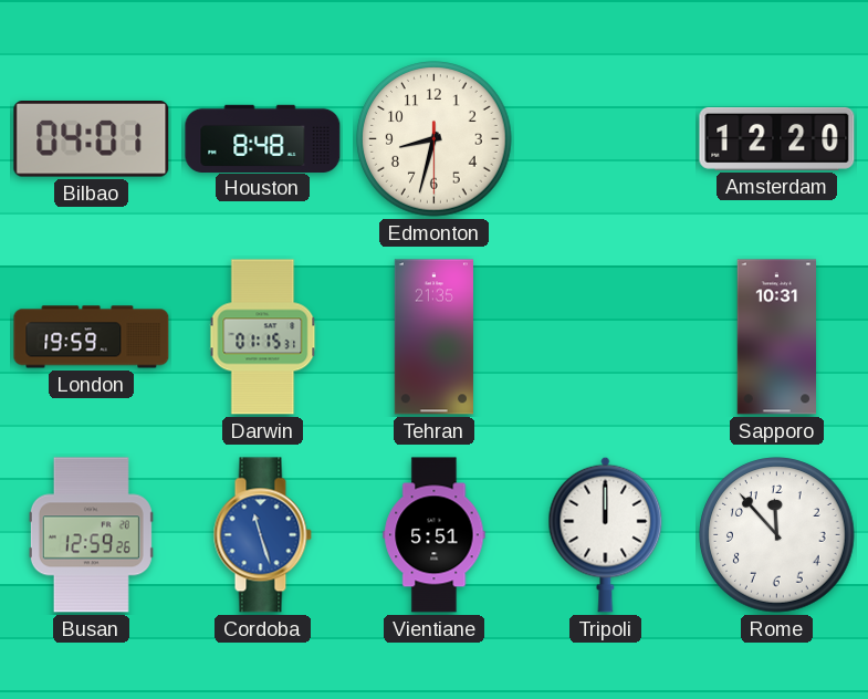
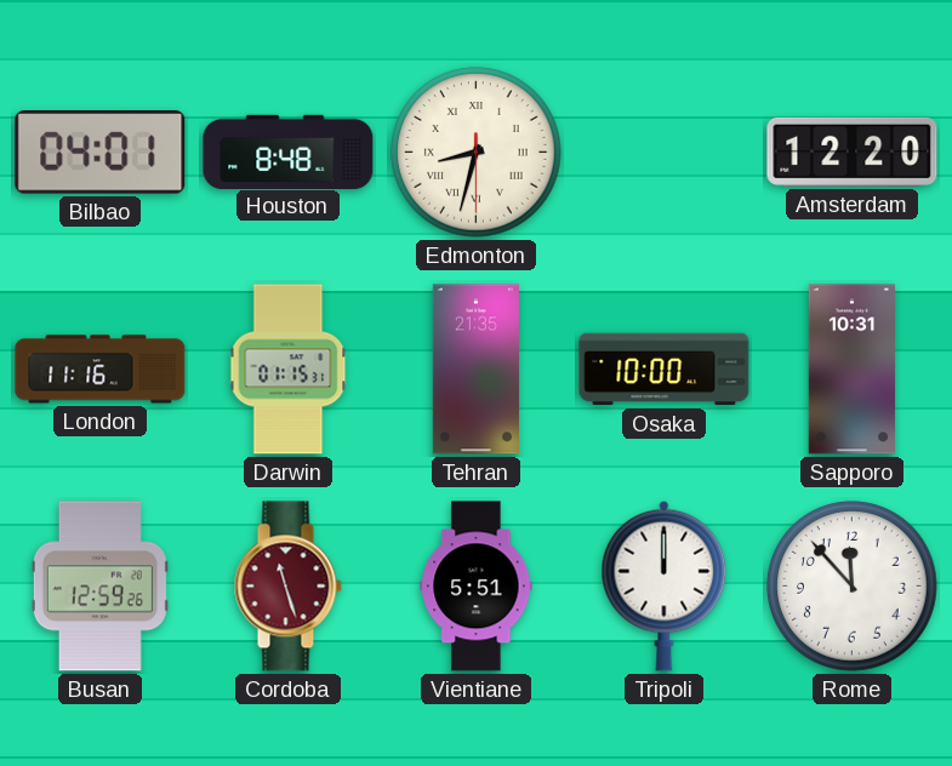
Edmonton numerals: Arabic -> Roman (477, 153)
London: 19:59 -> 11:16 (101, 370)
Osaka: none -> 10:00 (665, 370)
Cordoba dial: blue -> burgundy (287, 587)
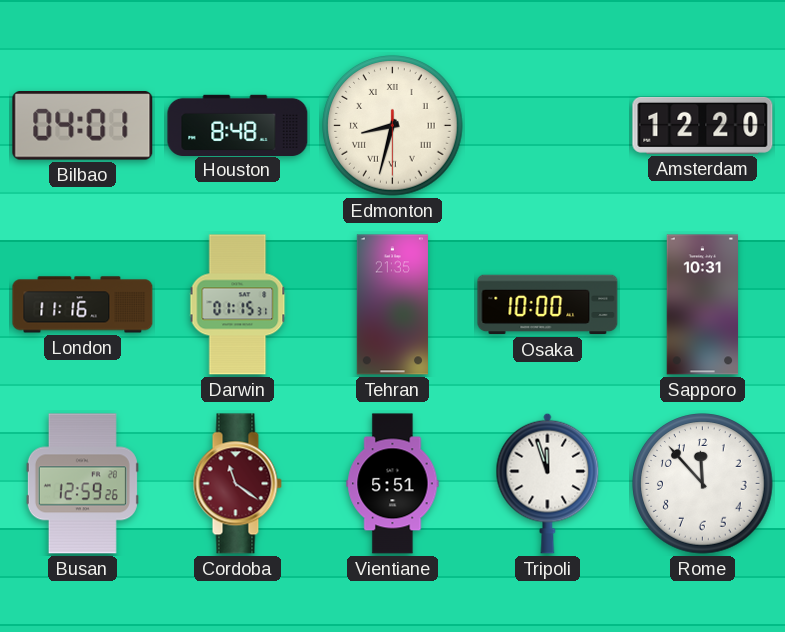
Cordoba: 11:27 -> 11:21 (237, 484)
Tripoli: 12:00 -> 11:57 (548, 483)
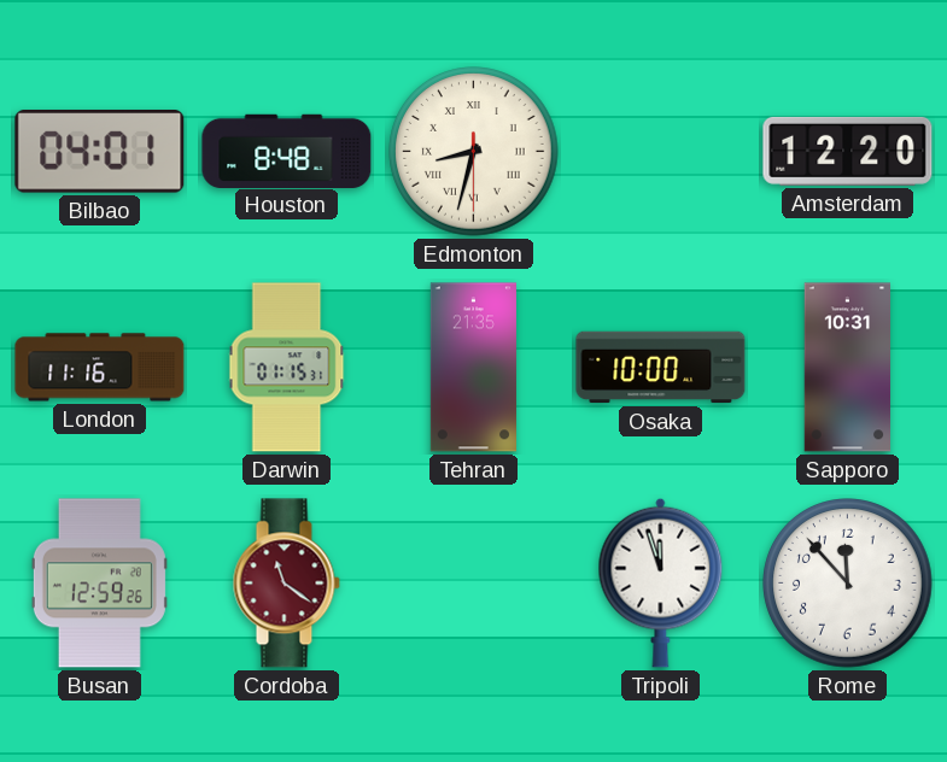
Vientiane: 5:51 -> none (393, 484)
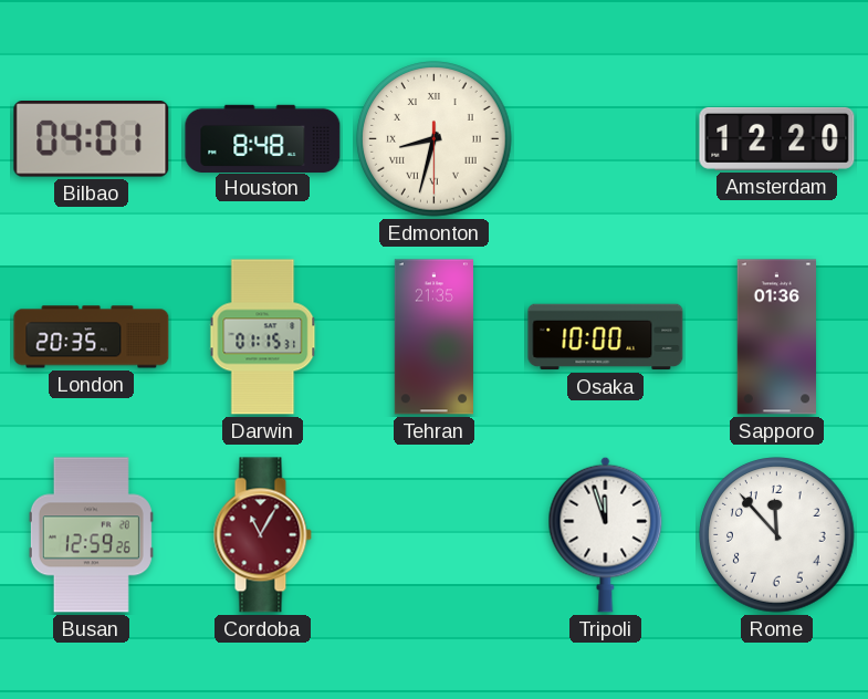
London: 11:16 -> 20:35 (92, 337)
Sapporo: 10:31 -> 01:36 (777, 337)
Cordoba: 11:21 -> 11:05 (262, 535)
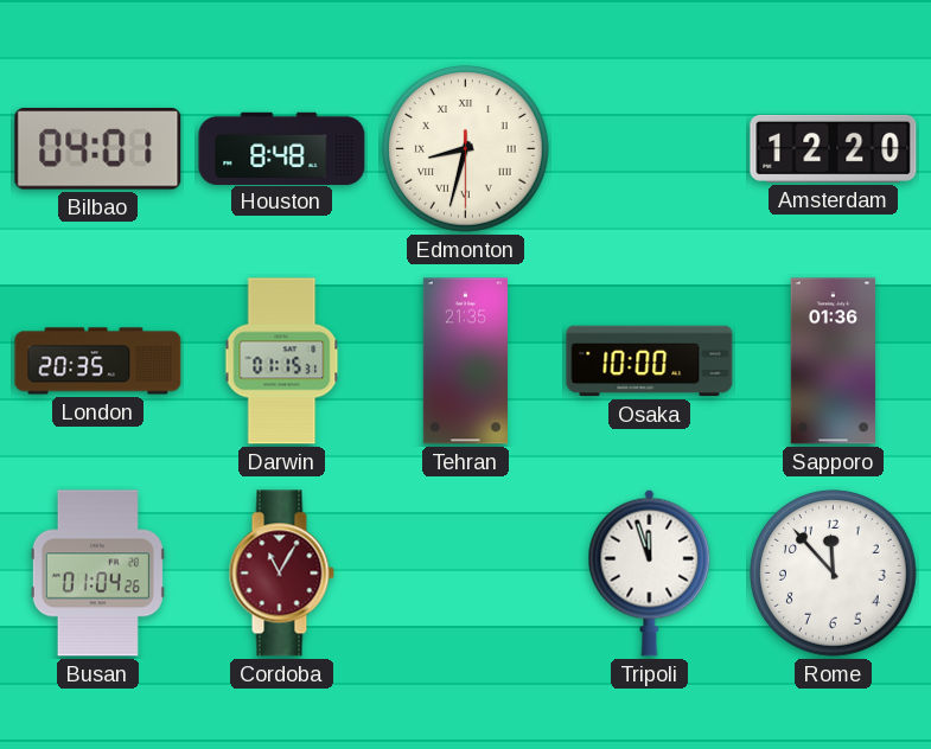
Busan: 12:59 -> 01:04 (97, 574)
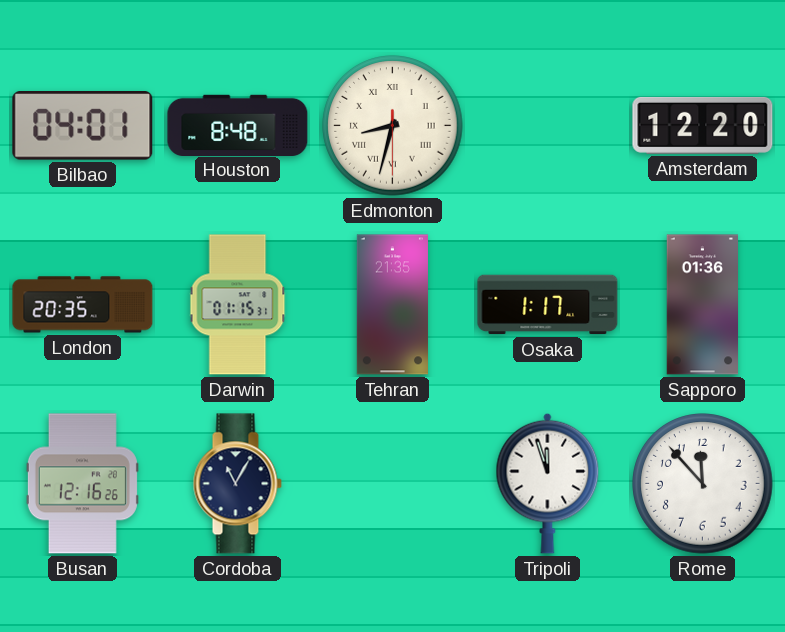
Osaka: 10:00 -> 1:17 (548, 305)
Busan: 01:04 -> 12:16 (82, 484)
Cordoba dial: burgundy -> navy (237, 484)
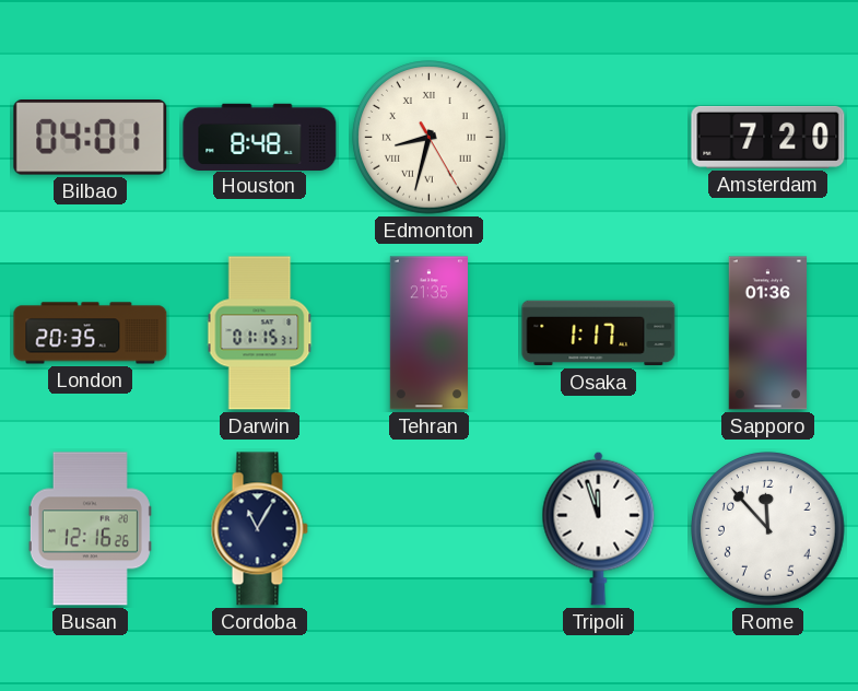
Edmonton: 8:32:30 -> 8:32:25 (430, 138)
Amsterdam: 12:20 -> 7:20 (768, 137)
